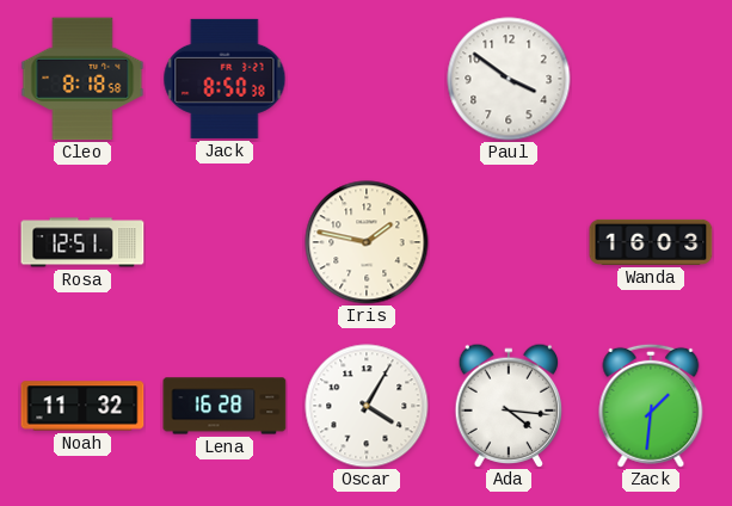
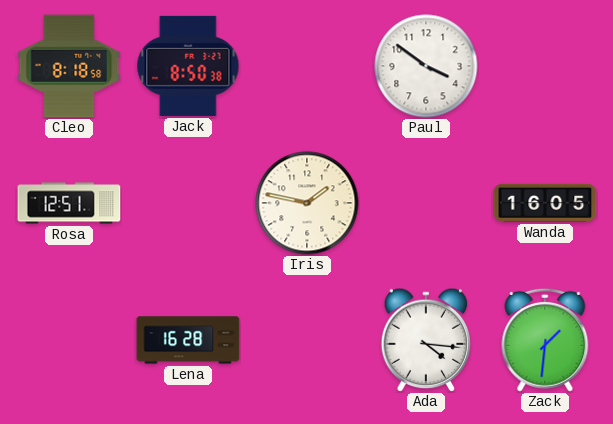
Wanda: 16:03 -> 16:05 (545, 203)
Noah: 11:32 -> none (82, 406)
Oscar: 4:05 -> none (367, 406)
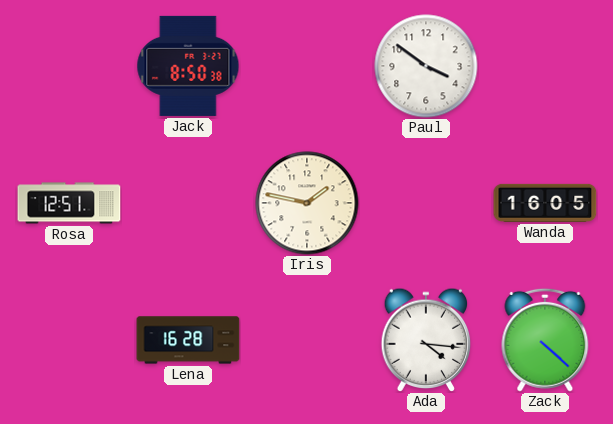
Cleo: 8:18 -> none (69, 66)
Zack: 1:31 -> 4:22 (545, 340)
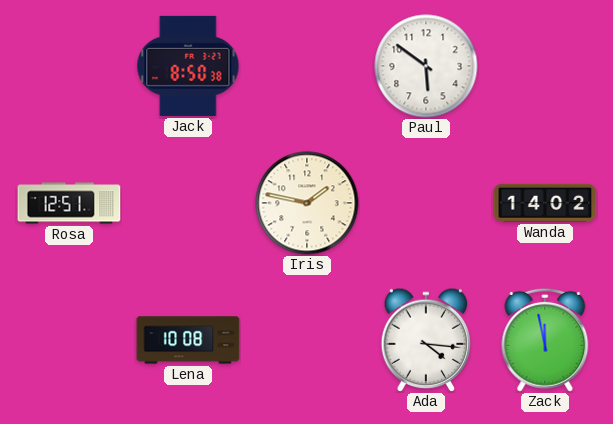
Paul: 3:51 -> 5:51 (426, 66)
Wanda: 16:05 -> 14:02 (545, 203)
Lena: 16:28 -> 10:08 (188, 340)
Zack: 4:22 -> 11:58 (545, 340)
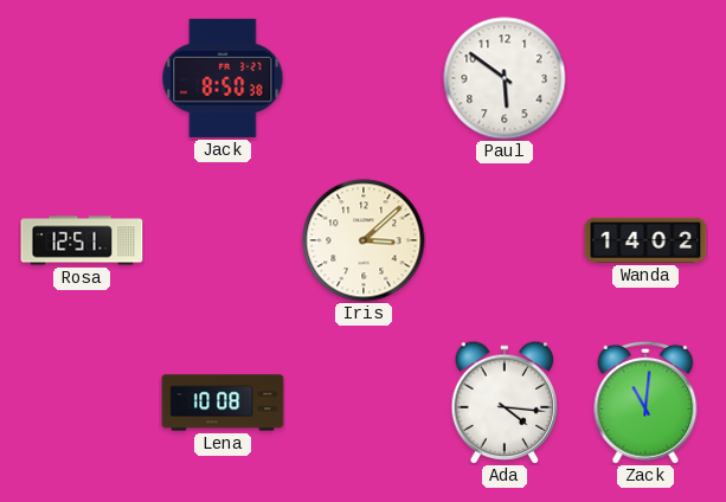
Iris: 1:47 -> 3:08 (364, 240)
Zack: 11:58 -> 11:01 (645, 403)
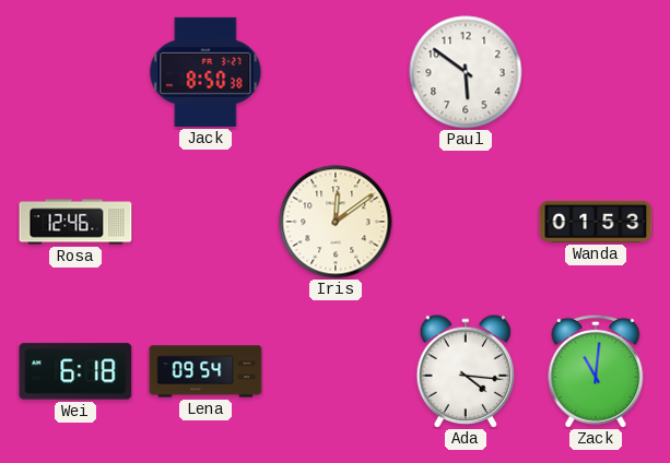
Rosa: 12:51 -> 12:46 (75, 222)
Iris: 3:08 -> 12:09 (336, 222)
Wanda: 14:02 -> 01:53 (596, 222)
Wei: none -> 6:18 (75, 371)
Lena: 10:08 -> 09:54 (205, 371)
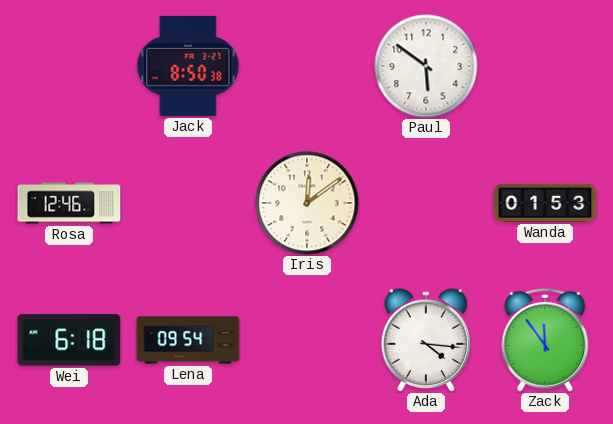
Zack: 11:01 -> 11:54 (545, 340)
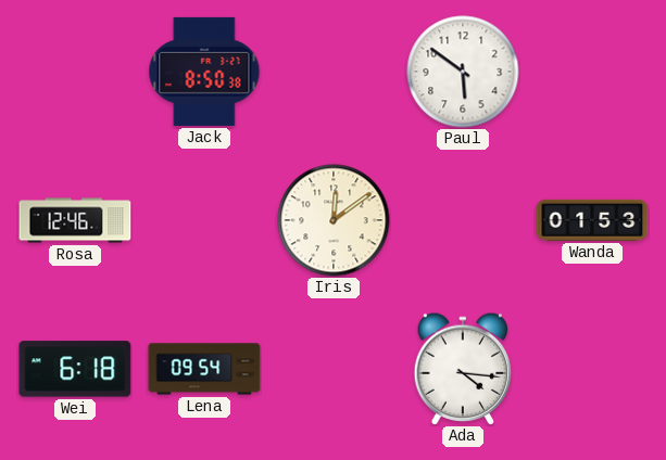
Zack: 11:54 -> none (545, 340)
